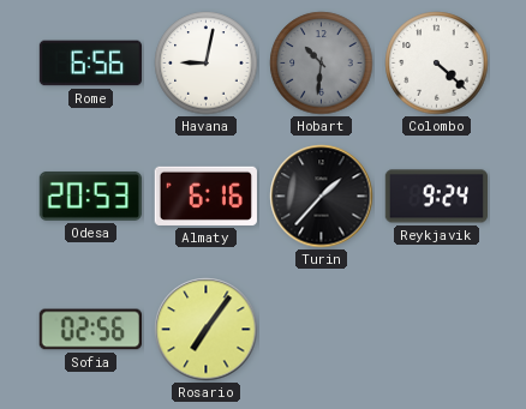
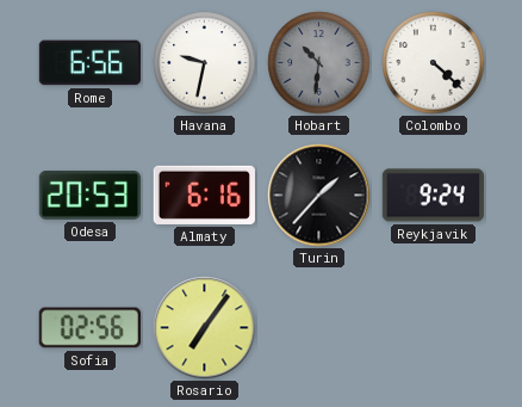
Havana: 9:02 -> 9:32 (205, 63)
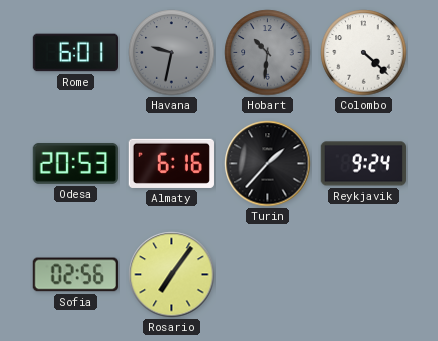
Rome: 6:56 -> 6:01 (75, 53)
Havana dial: white -> grey (172, 53)
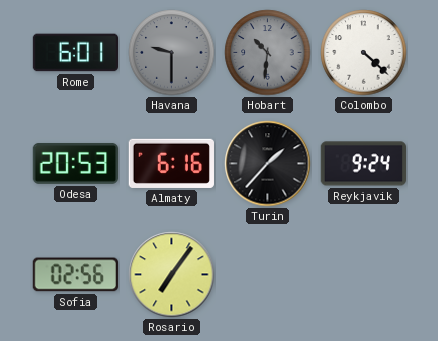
Havana: 9:32 -> 9:30 (172, 53)
